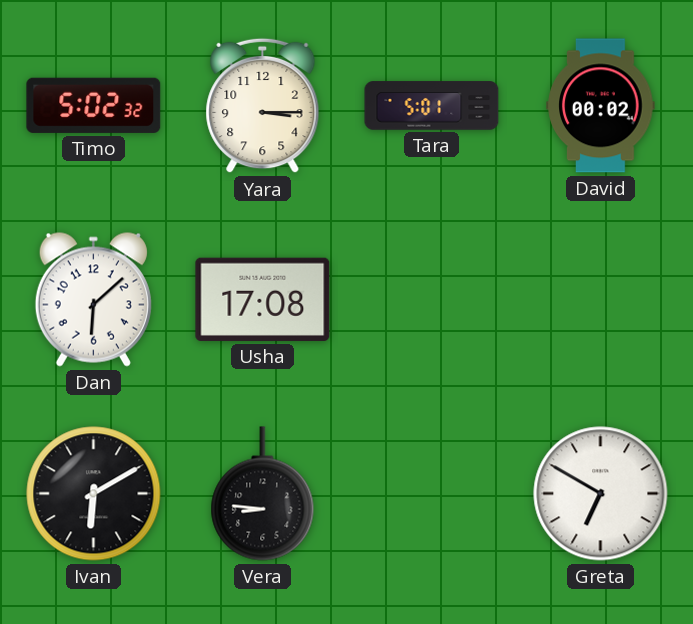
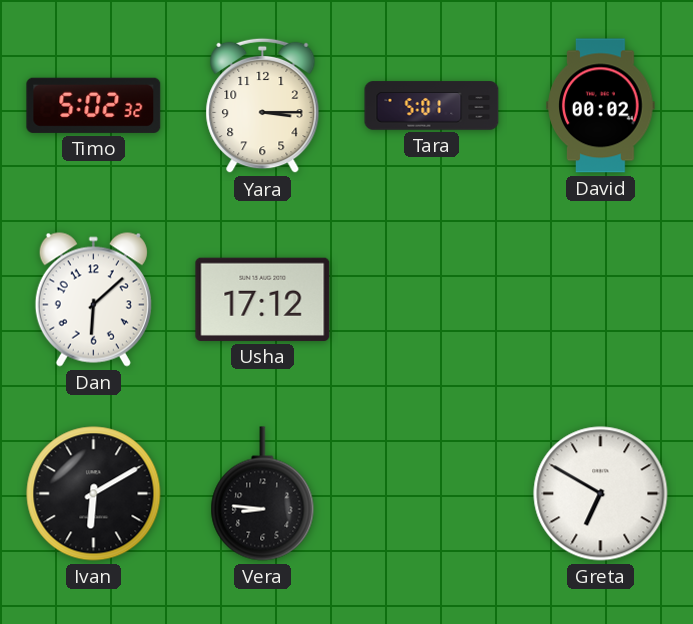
Usha: 17:08 -> 17:12 (263, 299)
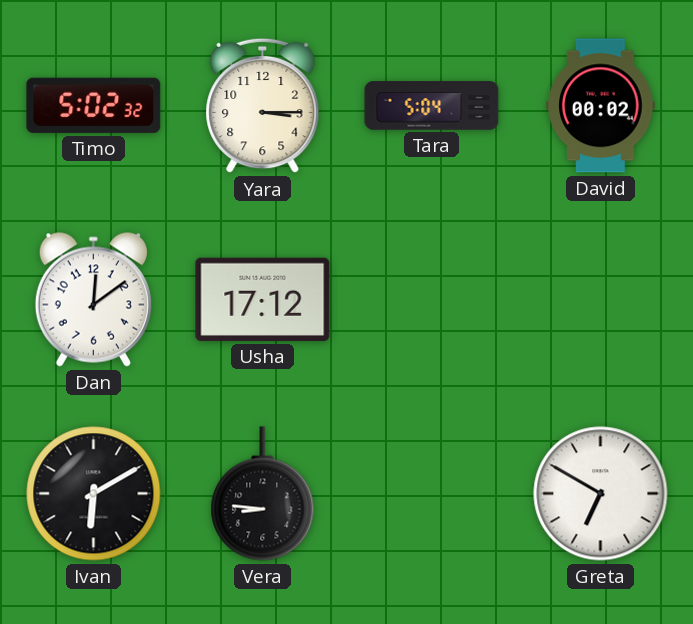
Tara: 5:01 -> 5:04 (432, 106)
Dan: 6:08 -> 12:09 (93, 299)
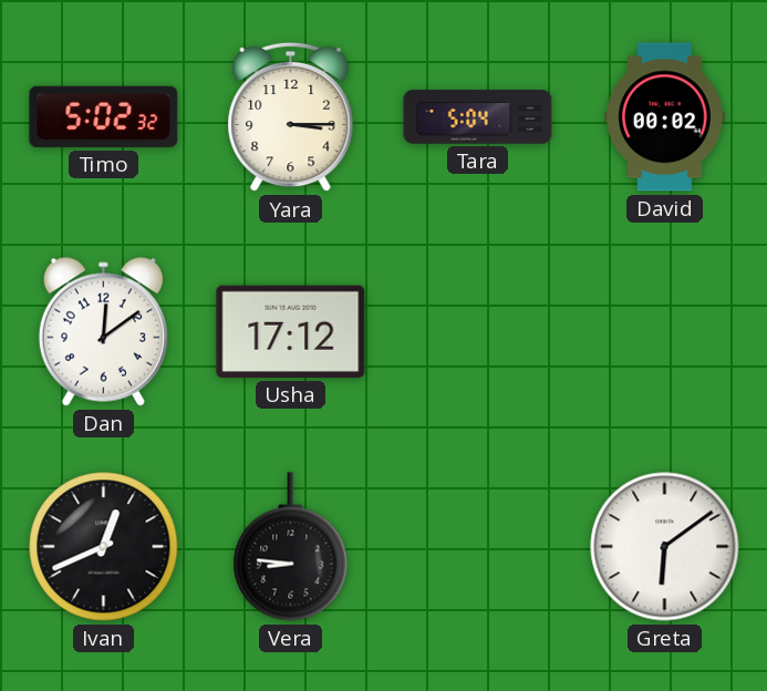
Ivan: 6:10 -> 12:41 (104, 547)
Greta: 6:50 -> 6:09 (665, 547)
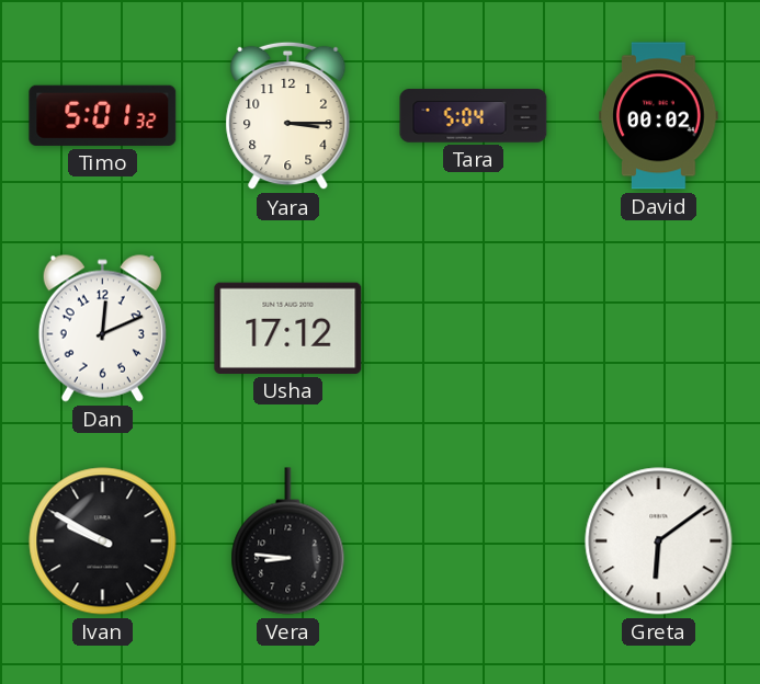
Timo: 5:02 -> 5:01 (103, 115)
Dan: 12:09 -> 12:11 (102, 328)
Ivan: 12:41 -> 9:50 (103, 541)
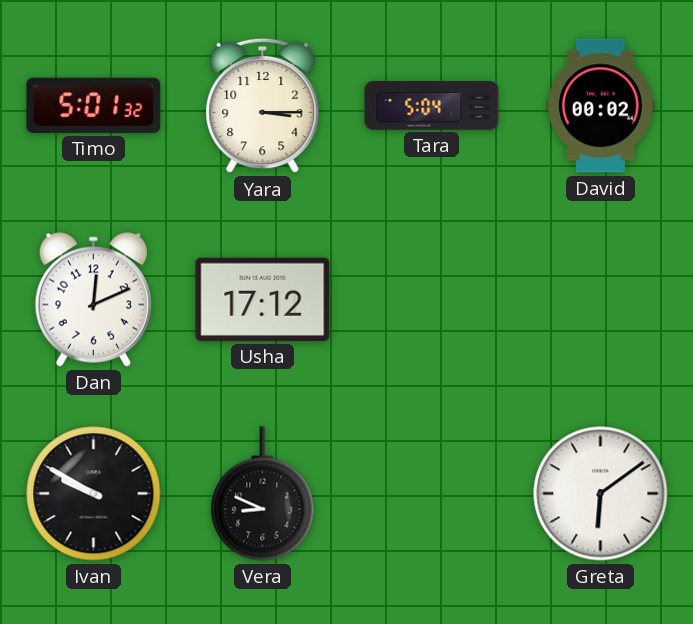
Vera: 8:46 -> 8:49 (263, 494)
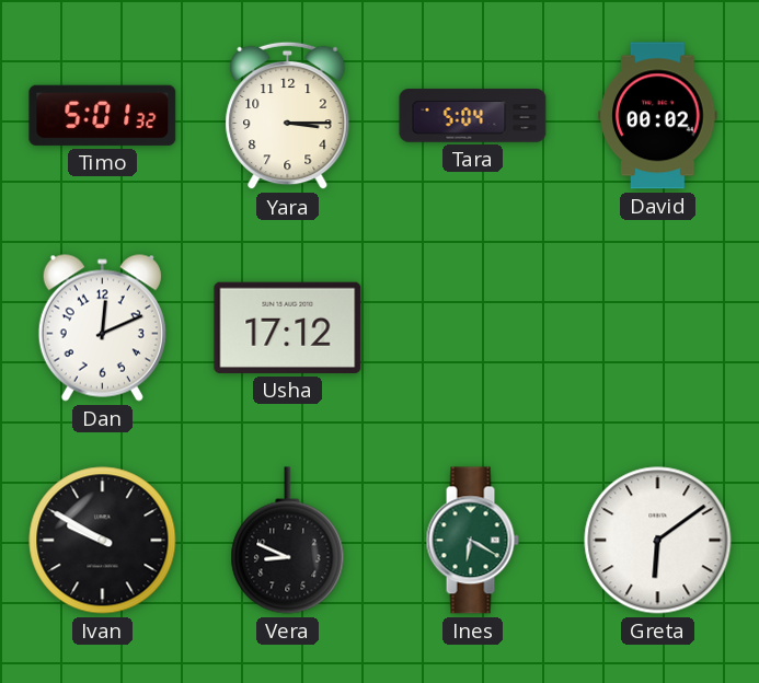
Ines: none -> 6:20 (472, 541)
